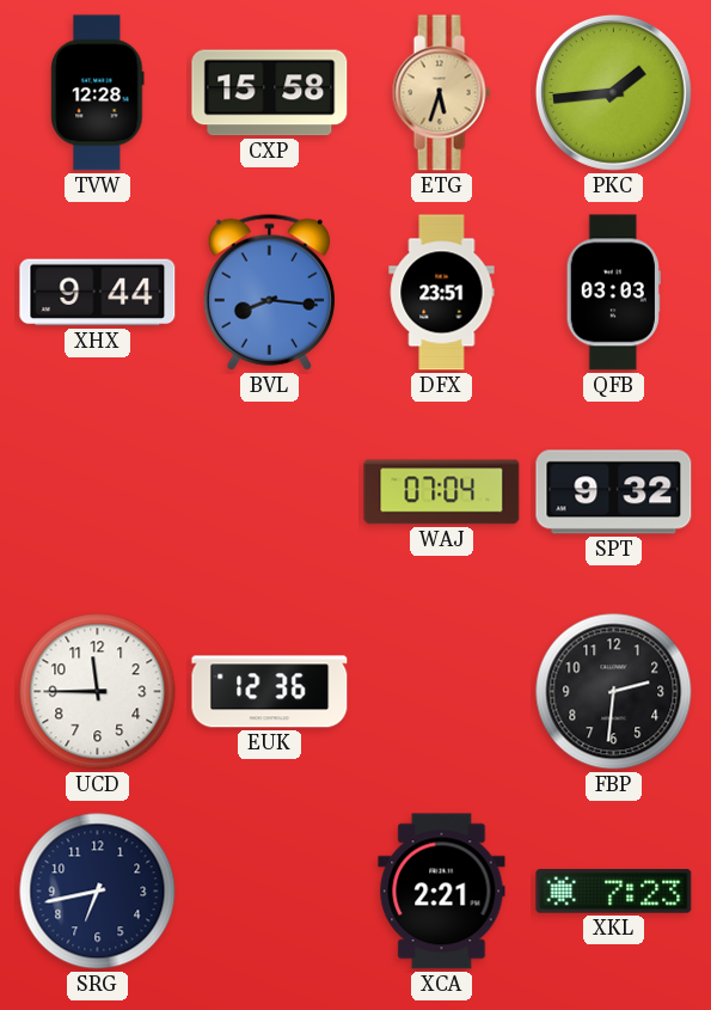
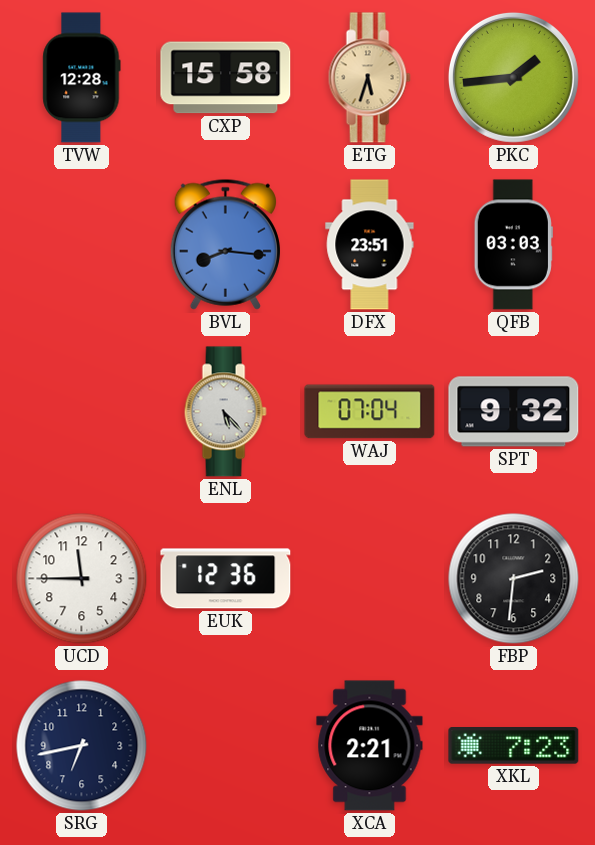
XHX: 9:44 -> none (98, 293)
ENL: none -> 5:23 (225, 412)
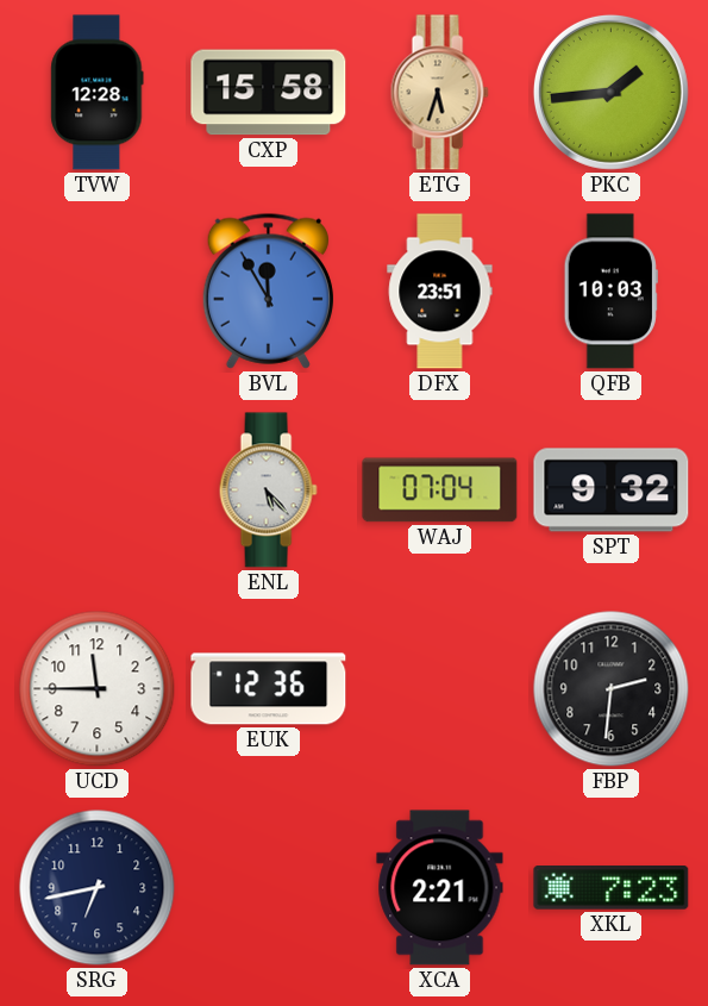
BVL: 8:16 -> 11:55 (268, 290)
QFB: 03:03 -> 10:03 (610, 292)
